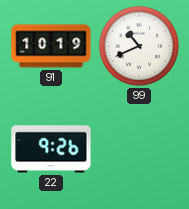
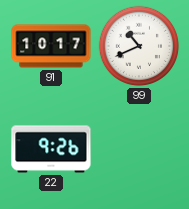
91: 10:19 -> 10:17 (51, 46)
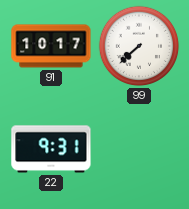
99: 10:41 -> 7:38 (139, 46)
22: 9:26 -> 9:31 (51, 149)
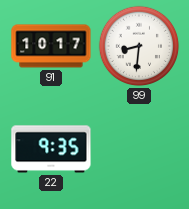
99: 7:38 -> 8:31 (139, 46)
22: 9:31 -> 9:35 (51, 149)
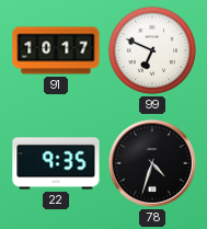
99: 8:31 -> 6:49 (152, 50)
78: none -> 4:33 (152, 163)
